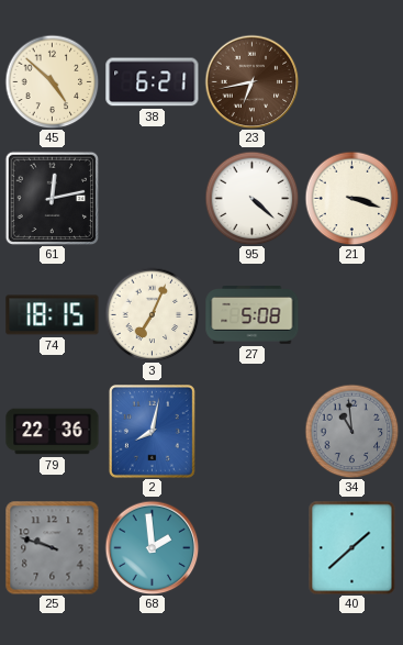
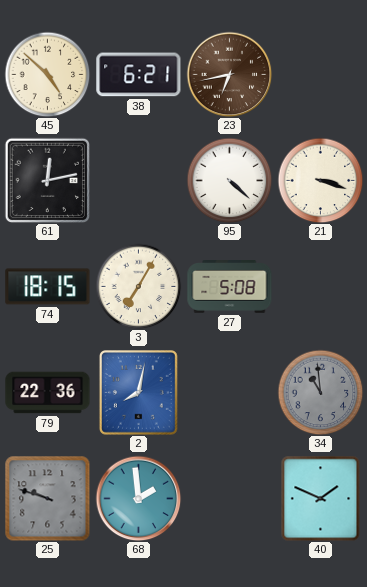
3: 7:04 -> 7:05 (138, 286)
40: 1:38 -> 1:49 (321, 498)
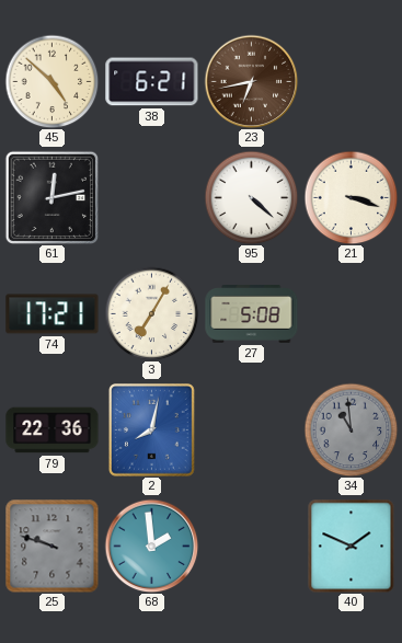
74: 18:15 -> 17:21 (53, 314)
